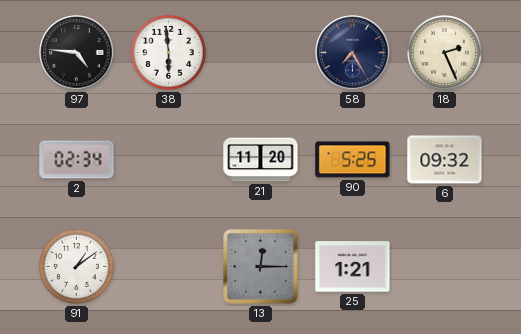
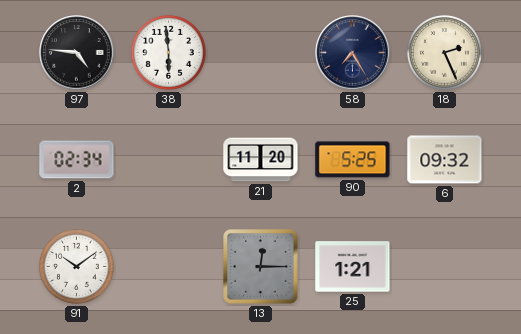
91: 1:09 -> 10:09 (76, 266)
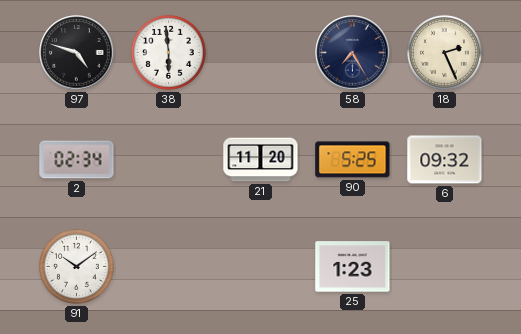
97: 4:46 -> 4:48 (77, 53)
13: 12:15 -> none (261, 267)
25: 1:21 -> 1:23 (353, 267)
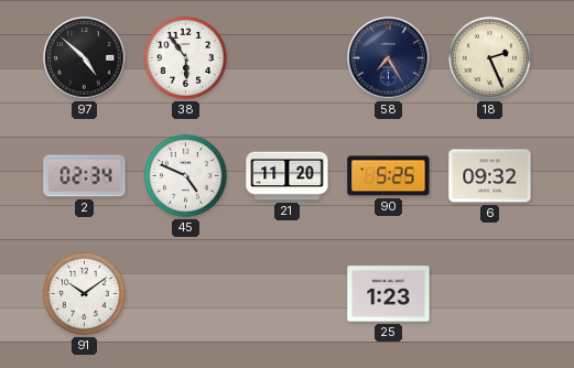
97: 4:48 -> 4:52 (85, 58)
38: 5:59 -> 5:54 (185, 57)
45: none -> 4:49 (185, 175)
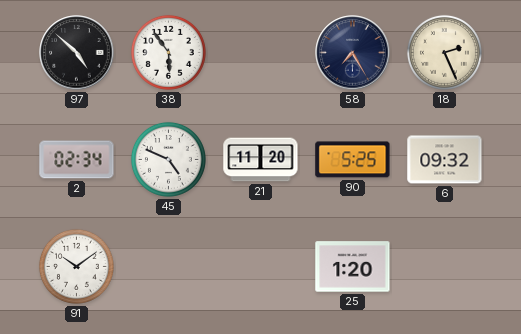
25: 1:23 -> 1:20 (353, 267)
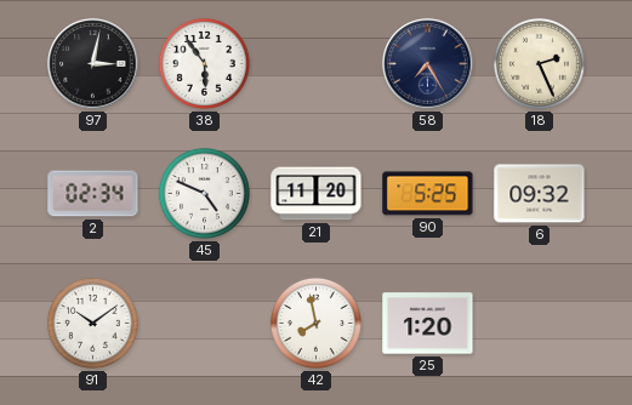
97: 4:52 -> 3:02 (93, 64)
42: none -> 7:58 (315, 323)
